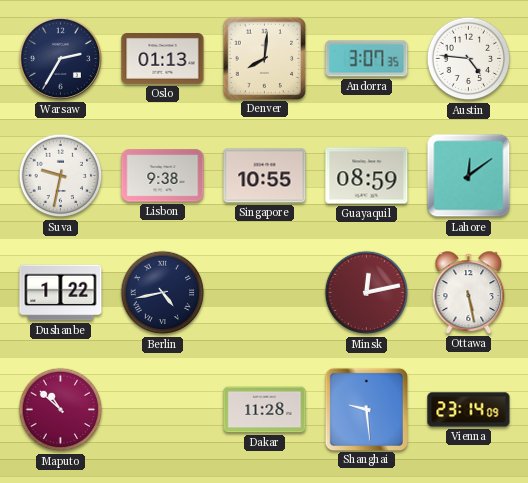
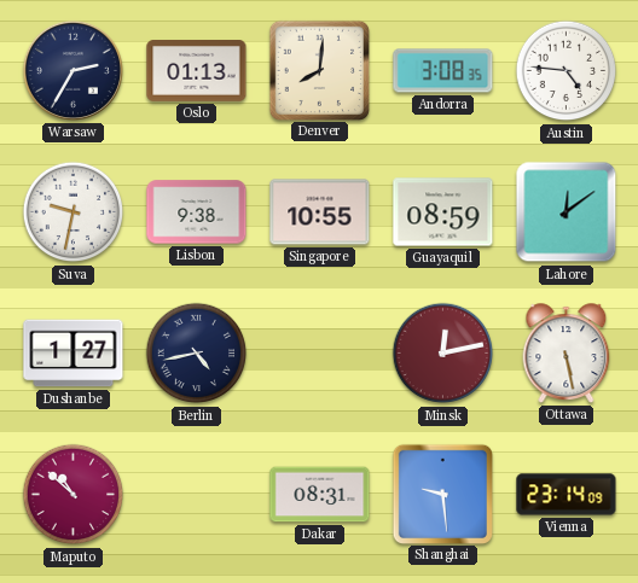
Andorra: 3:07 -> 3:08 (443, 71)
Dushanbe: 1:22 -> 1:27 (74, 354)
Dakar: 11:28 -> 08:31 (320, 495)
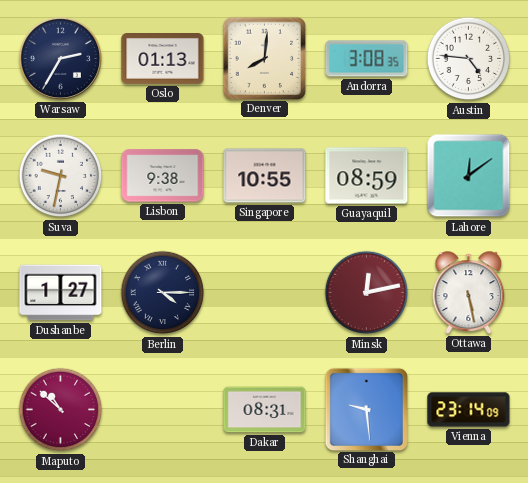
Berlin: 4:43 -> 4:15 (163, 293)
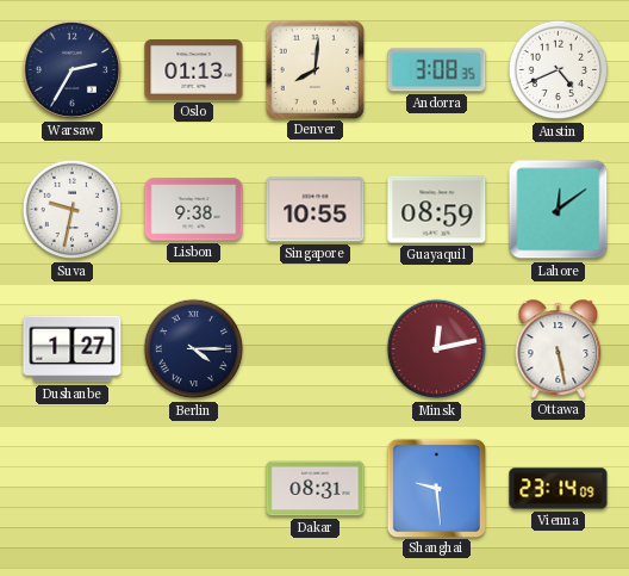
Austin: 4:46 -> 4:41 (559, 70)
Maputo: 10:52 -> none (61, 410)
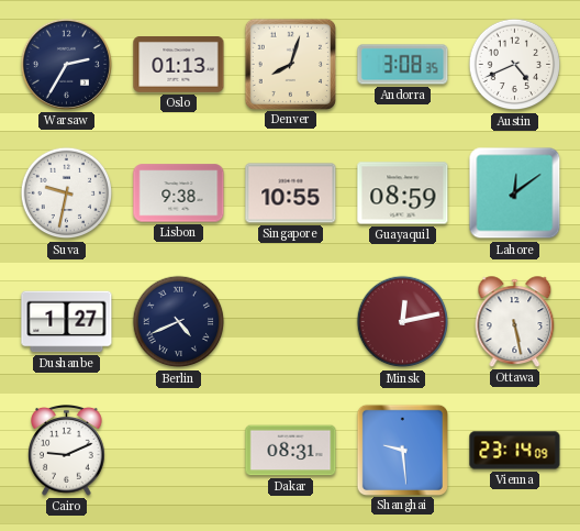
Denver: 8:01 -> 8:03 (290, 64)
Berlin: 4:15 -> 4:41 (179, 322)
Cairo: none -> 9:11 (67, 451)
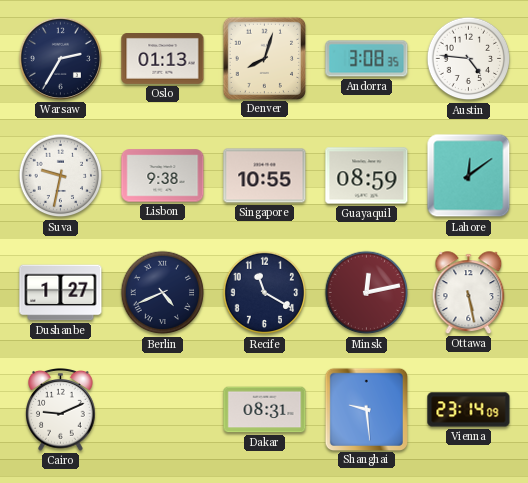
Austin: 4:41 -> 4:46 (469, 59)
Recife: none -> 11:20 (265, 293)
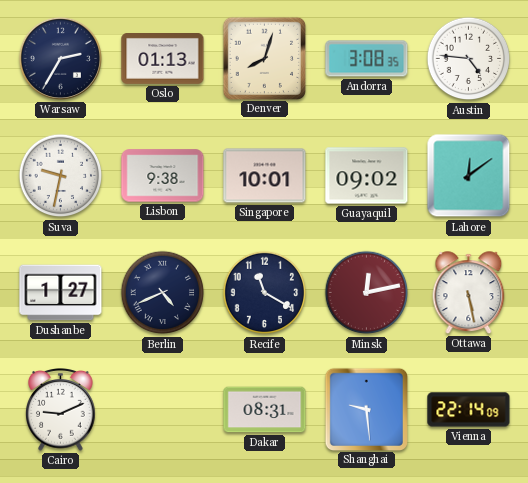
Singapore: 10:55 -> 10:01 (265, 176)
Guayaquil: 08:59 -> 09:02 (367, 176)
Vienna: 23:14 -> 22:14 (469, 410)
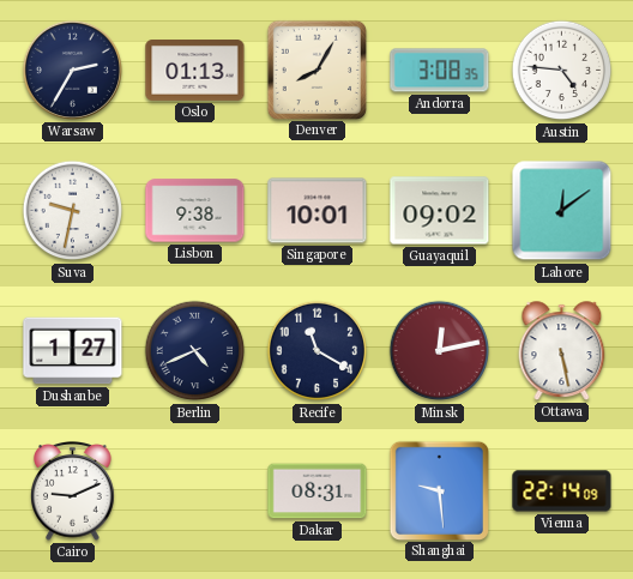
Denver: 8:03 -> 8:05 (316, 70)
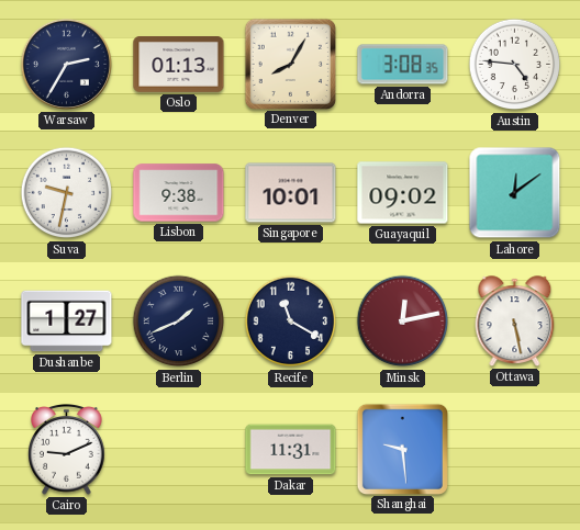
Berlin: 4:41 -> 1:41 (179, 322)
Dakar: 08:31 -> 11:31 (291, 450)
Vienna: 22:14 -> none (562, 491)
